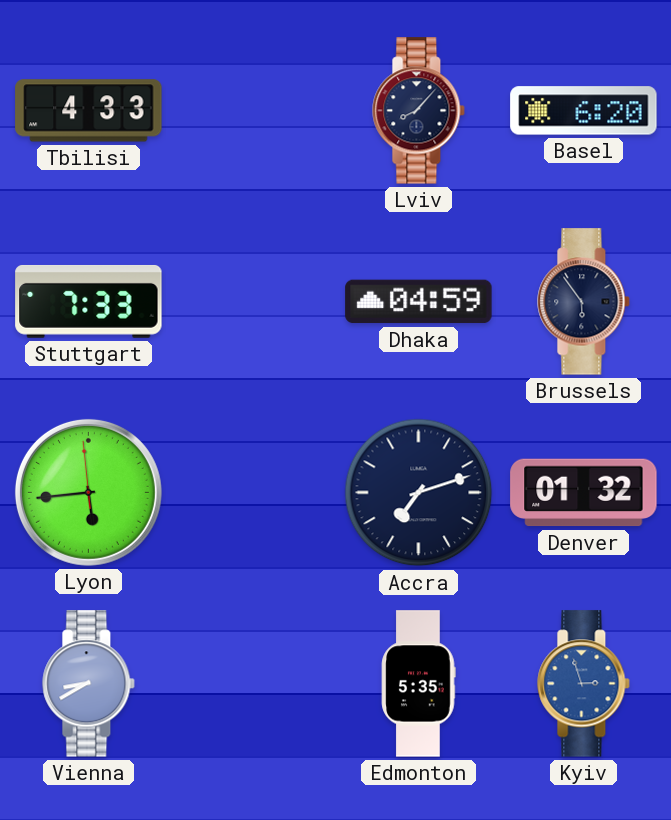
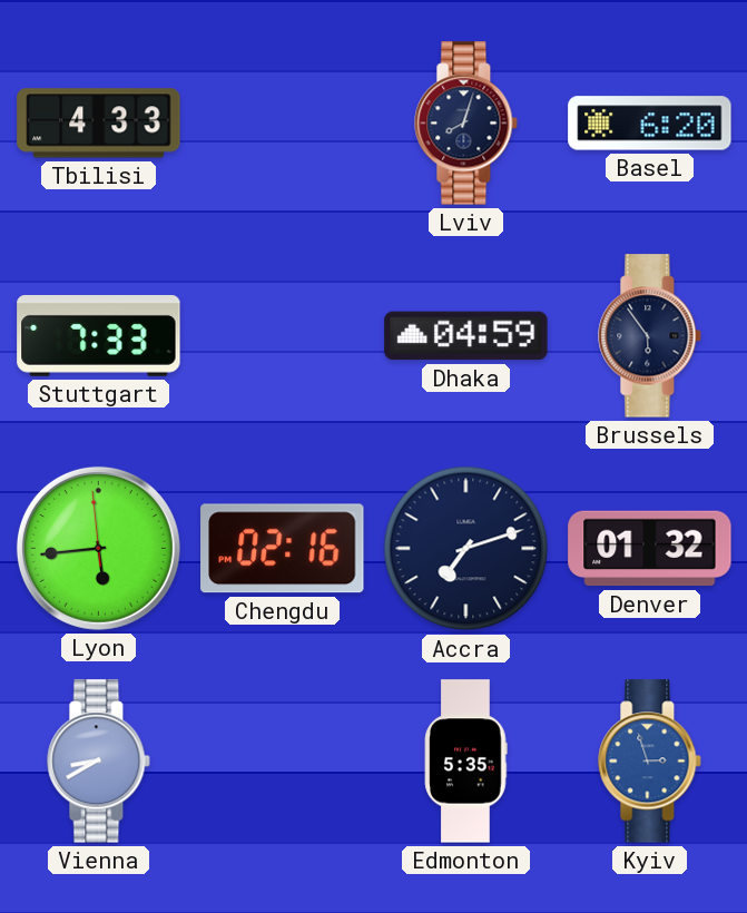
Lviv: 8:07 -> 8:03 (466, 124)
Chengdu: none -> 02:16 (283, 549)
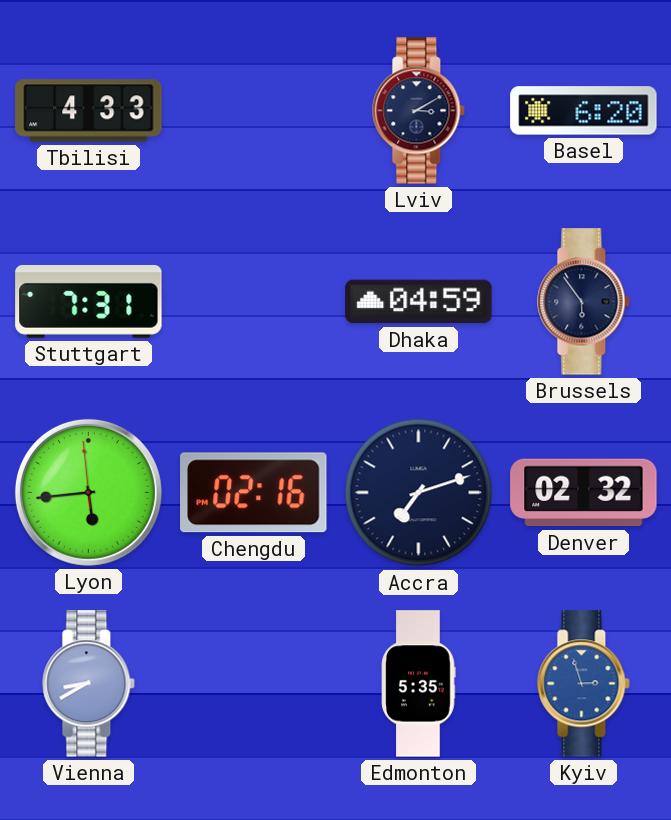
Lviv: 8:03 -> 3:10 (419, 111)
Stuttgart: 7:33 -> 7:31 (89, 301)
Denver: 01:32 -> 02:32 (584, 493)
